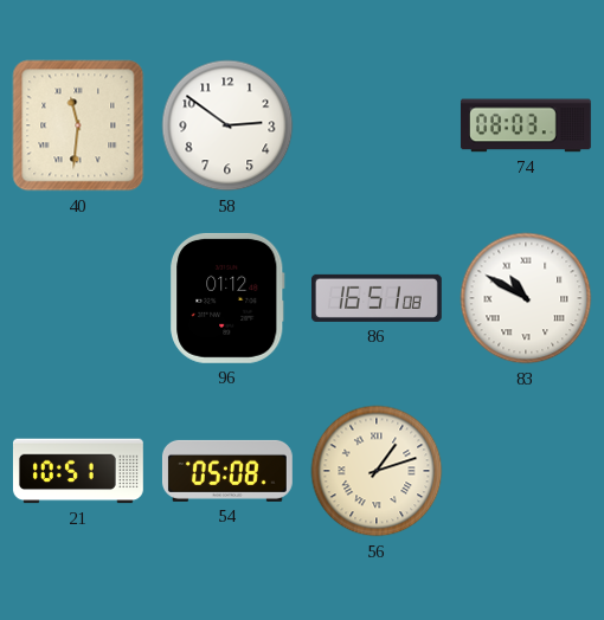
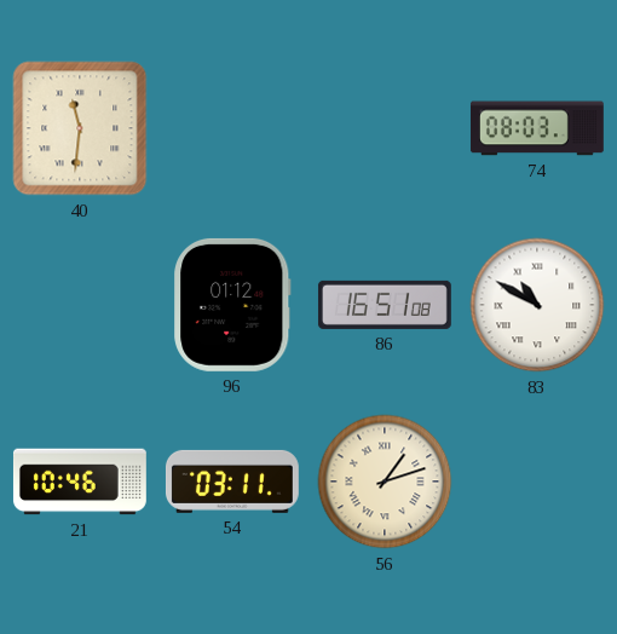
58: 2:51 -> none (227, 125)
21: 10:51 -> 10:46 (80, 482)
54: 05:08 -> 03:11 (232, 482)
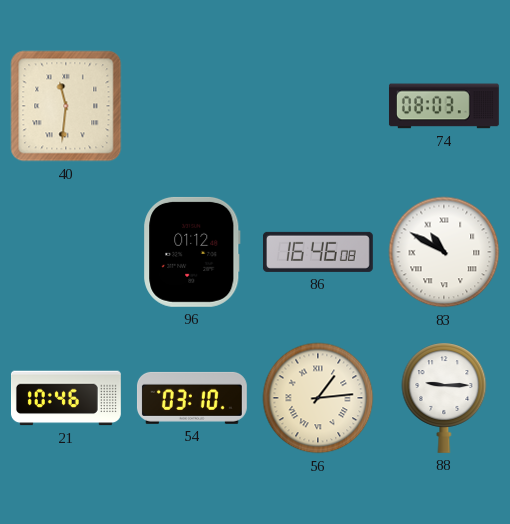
86: 16:51 -> 16:46 (318, 252)
54: 03:11 -> 03:10 (192, 398)
56: 1:12 -> 1:14 (318, 398)
88: none -> 9:15 (444, 398)
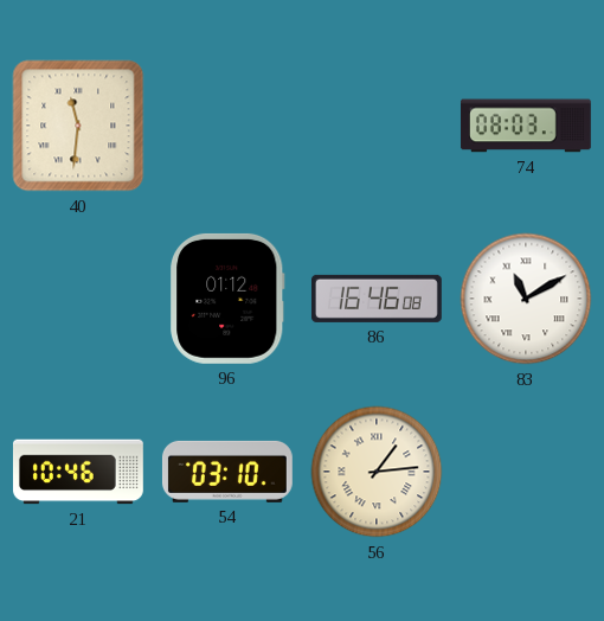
83: 10:50 -> 11:10 (526, 299)
88: 9:15 -> none (444, 398)
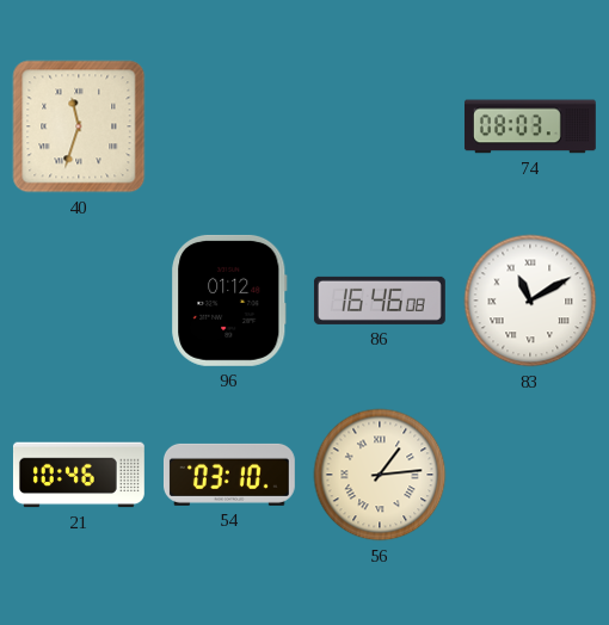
40: 11:31 -> 11:33 (79, 126)
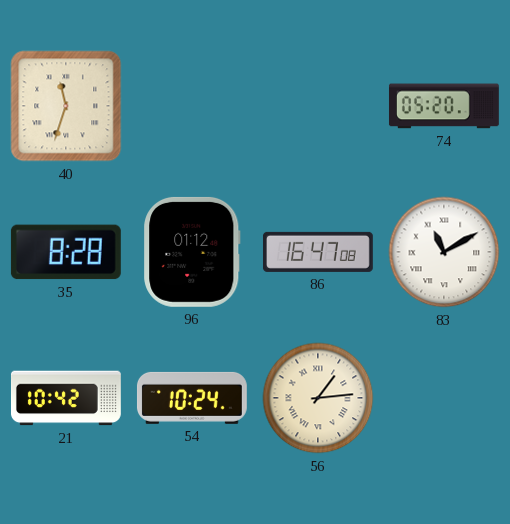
74: 08:03 -> 05:20 (444, 106)
35: none -> 8:28 (66, 252)
86: 16:46 -> 16:47 (318, 252)
21: 10:46 -> 10:42 (66, 398)
54: 03:10 -> 10:24 (192, 398)
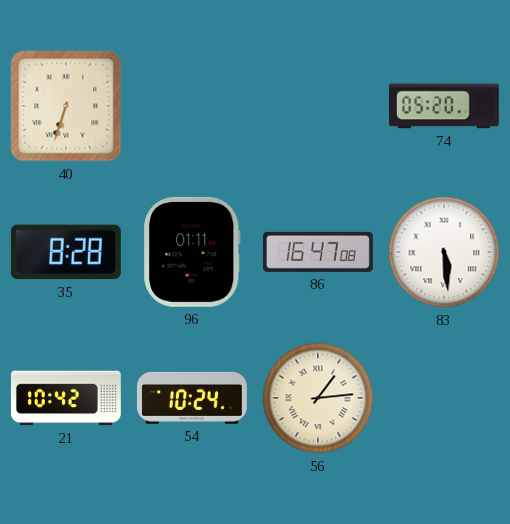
40: 11:33 -> 6:33 (66, 106)
96: 01:12 -> 01:11 (192, 252)
83: 11:10 -> 5:29 (444, 252)
